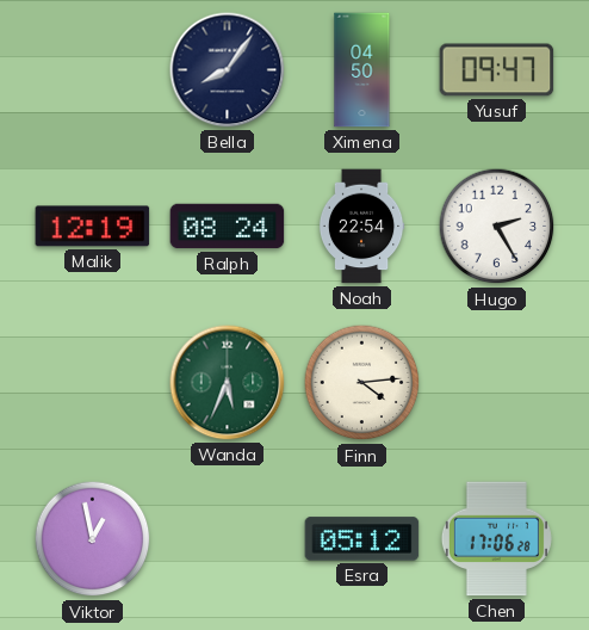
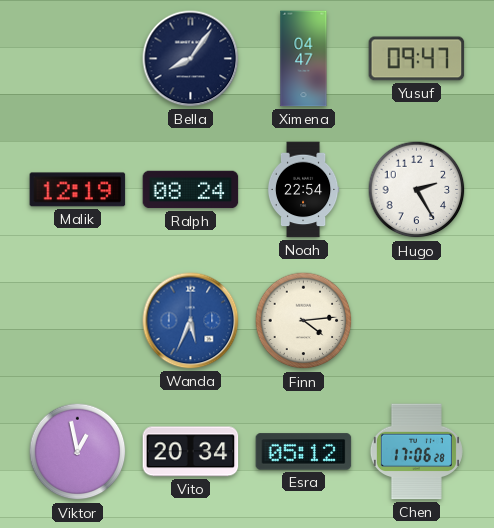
Ximena: 04:50 -> 04:47 (304, 59)
Wanda dial: green -> blue (191, 321)
Vito: none -> 20:34 (191, 452)
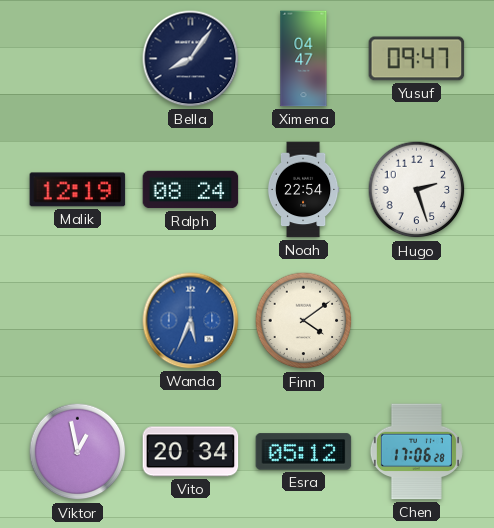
Hugo: 2:25 -> 2:27 (417, 190)
Finn: 4:14 -> 4:09 (304, 321)
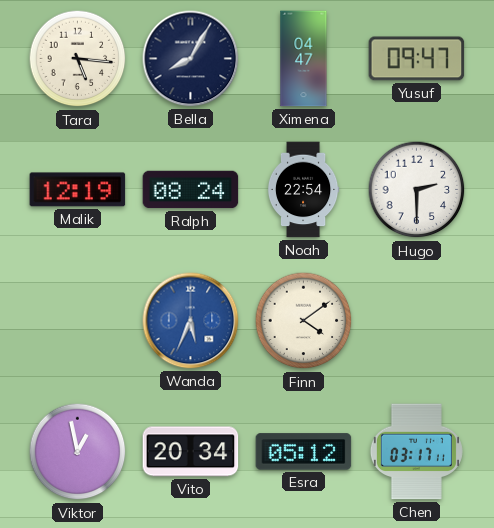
Tara: none -> 5:16 (78, 59)
Bella: 8:06 -> 8:05 (191, 59)
Hugo: 2:27 -> 2:30 (417, 190)
Chen: 17:06 -> 03:17 (416, 452)
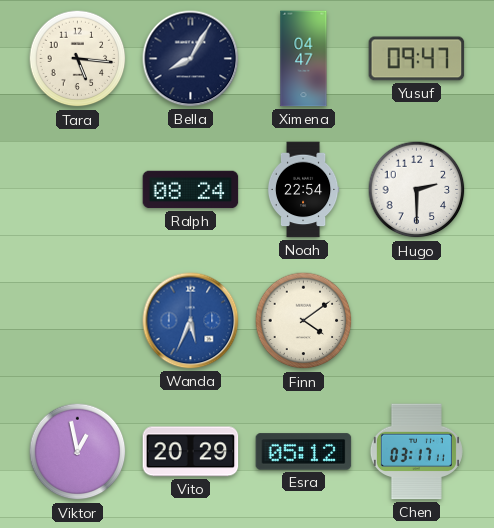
Malik: 12:19 -> none (78, 190)
Vito: 20:34 -> 20:29 (191, 452)
